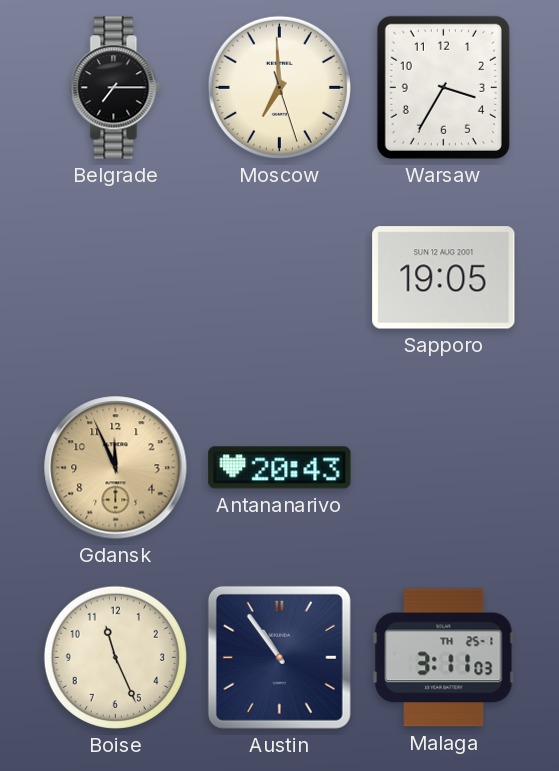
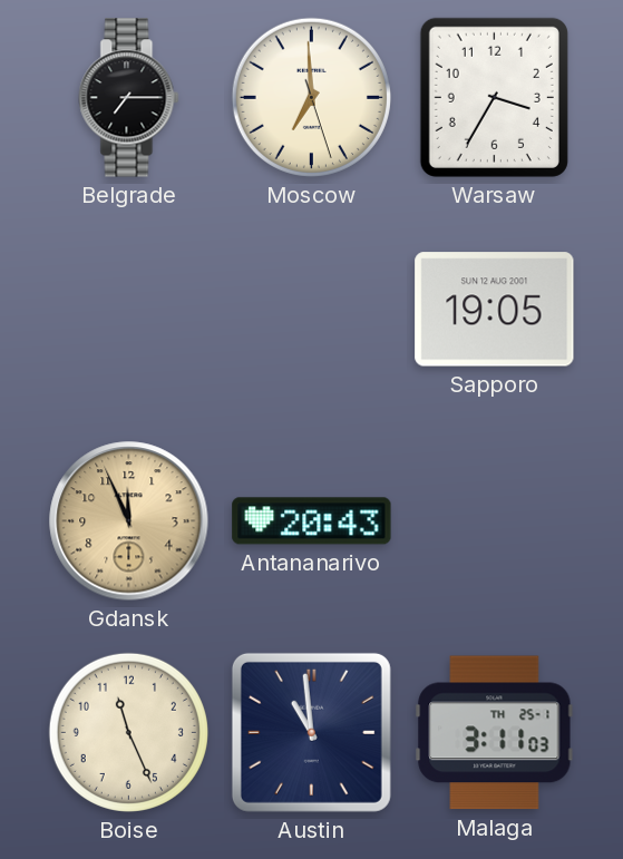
Austin: 10:54 -> 10:59 (311, 732)
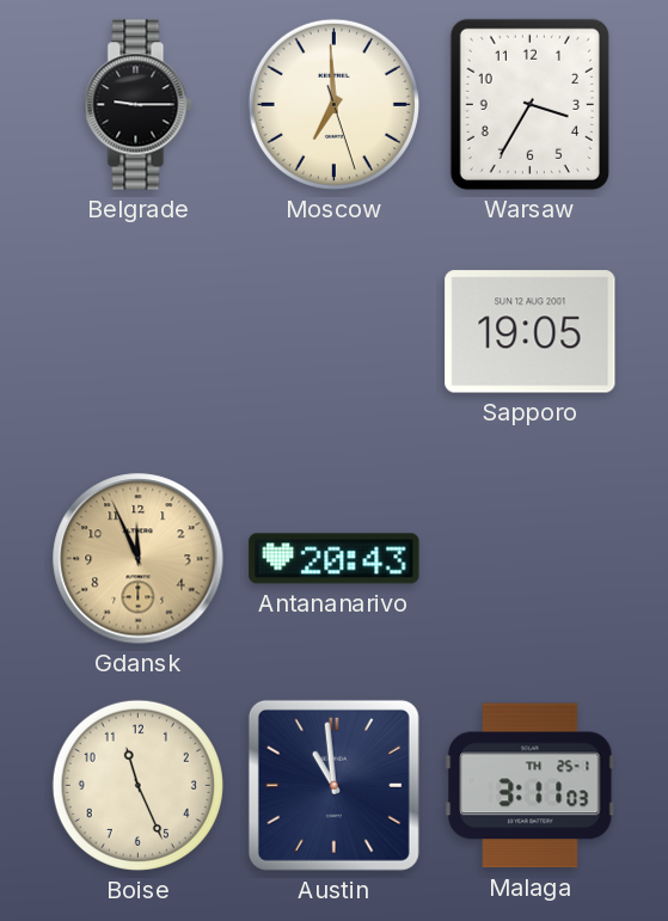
Belgrade: 7:15 -> 9:15 (139, 105)
